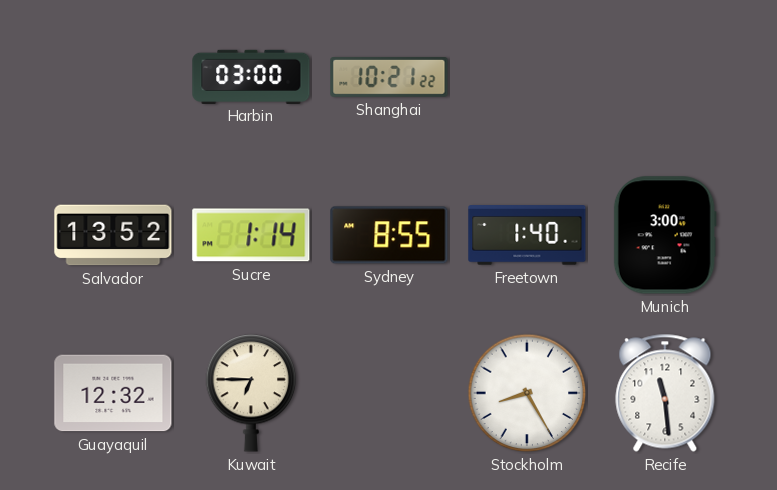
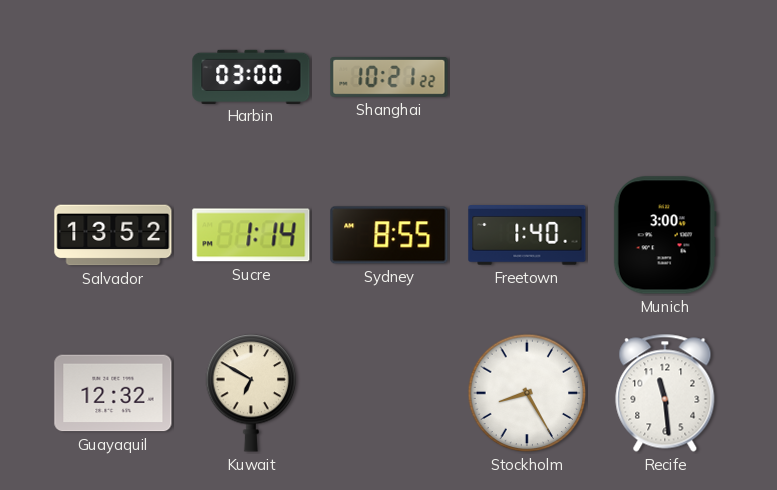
Kuwait: 6:45 -> 6:50 (251, 394)
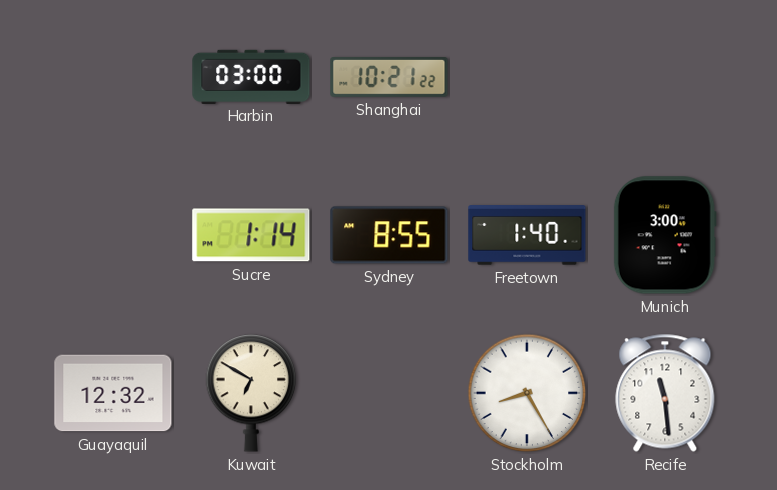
Salvador: 13:52 -> none (113, 235)
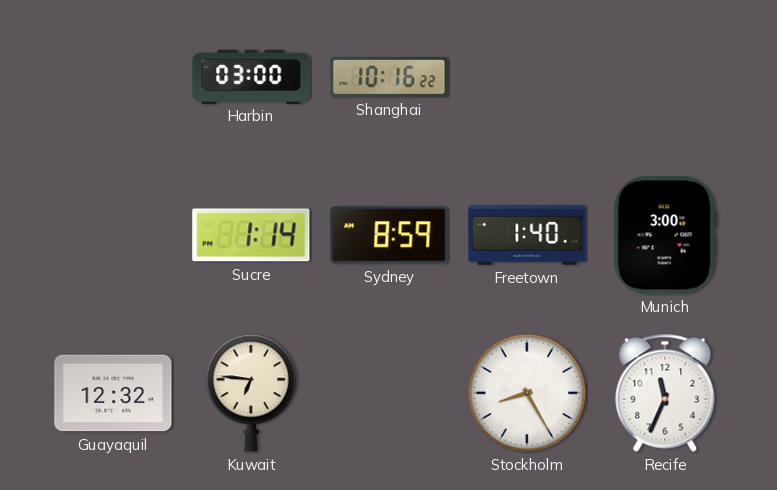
Shanghai: 10:21 -> 10:16 (389, 78)
Sydney: 8:55 -> 8:59 (389, 235)
Kuwait: 6:50 -> 6:46 (251, 394)
Recife: 11:29 -> 11:34 (665, 393)
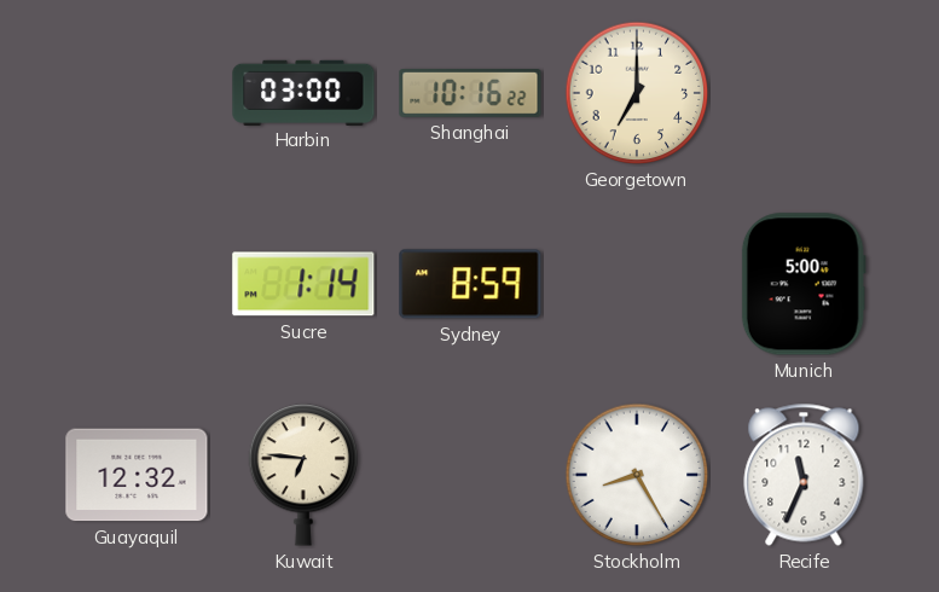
Georgetown: none -> 7:00 (637, 93)
Freetown: 1:40 -> none (527, 235)
Munich: 3:00 -> 5:00 (804, 284)
